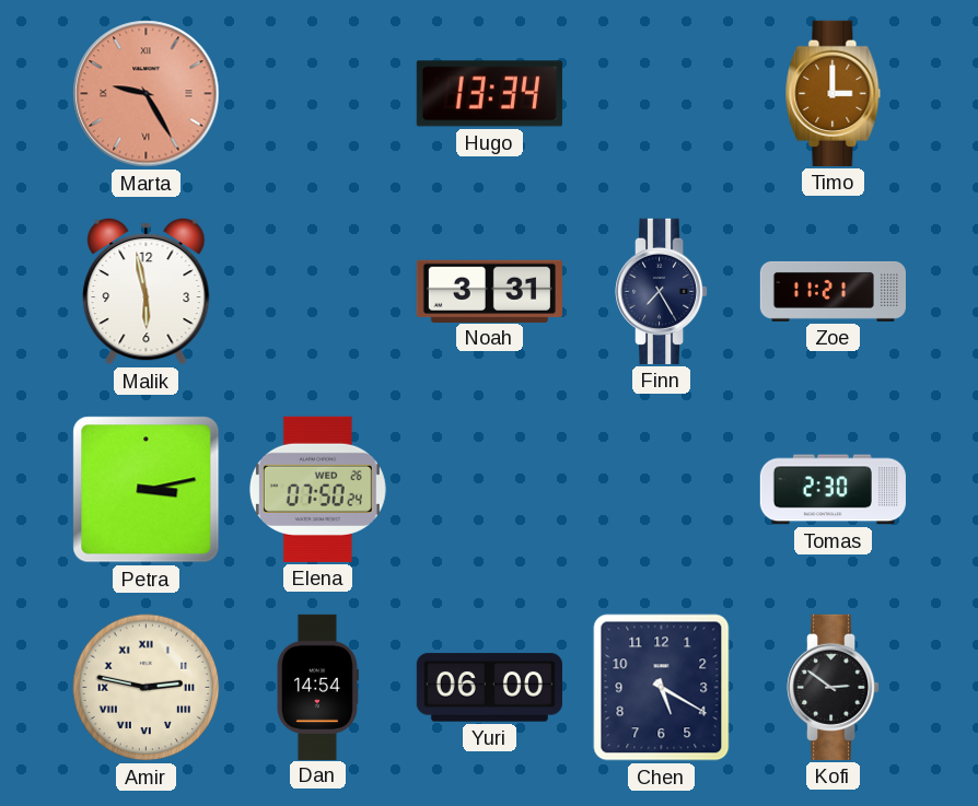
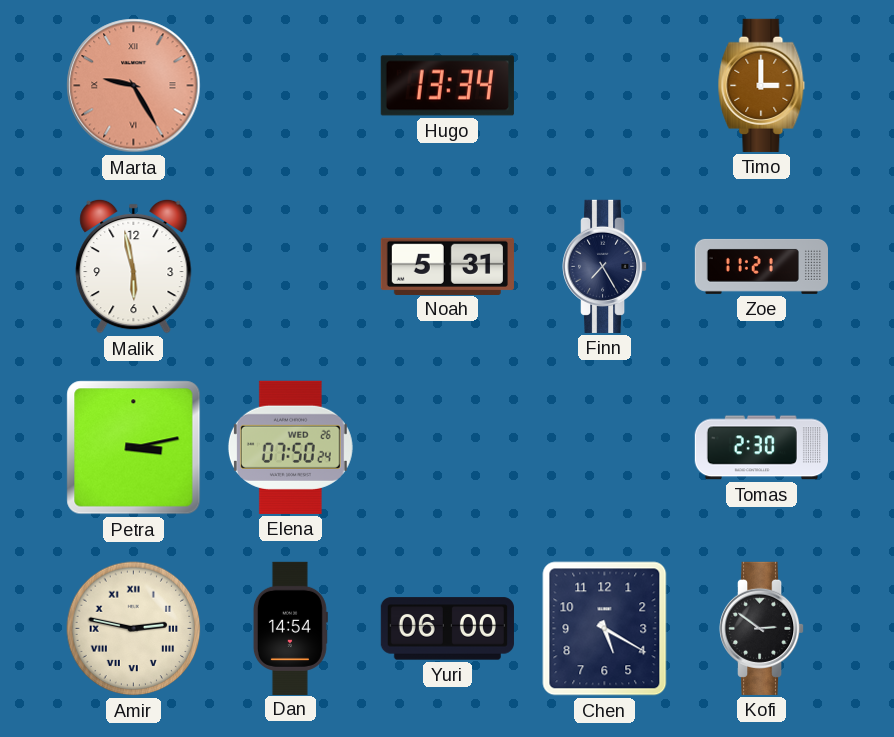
Noah: 3:31 -> 5:31 (447, 266)
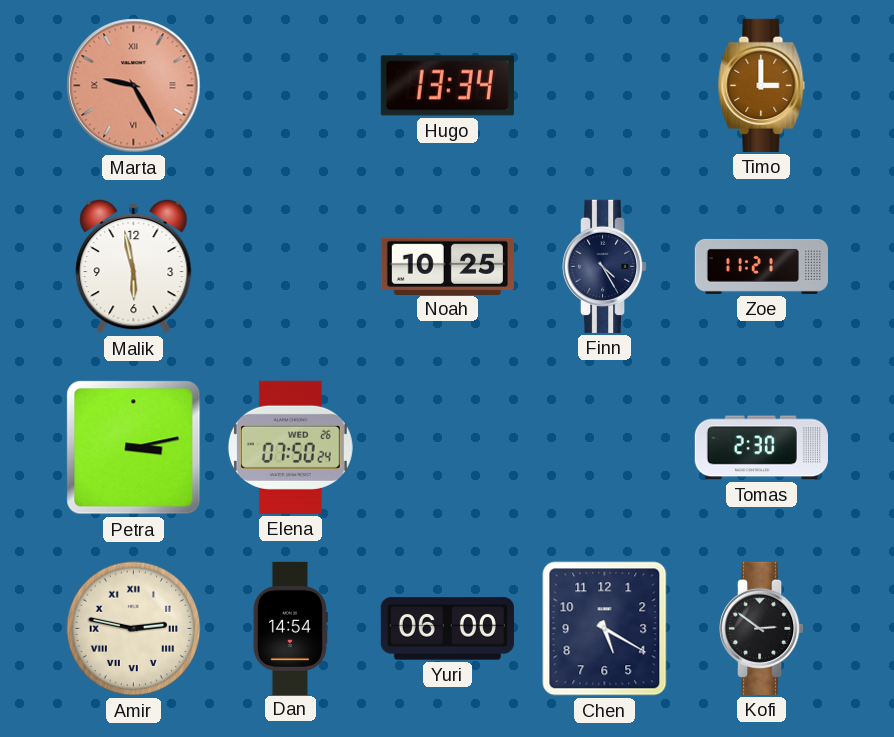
Noah: 5:31 -> 10:25 (447, 266)
Finn: 7:25 -> 4:25 (606, 266)
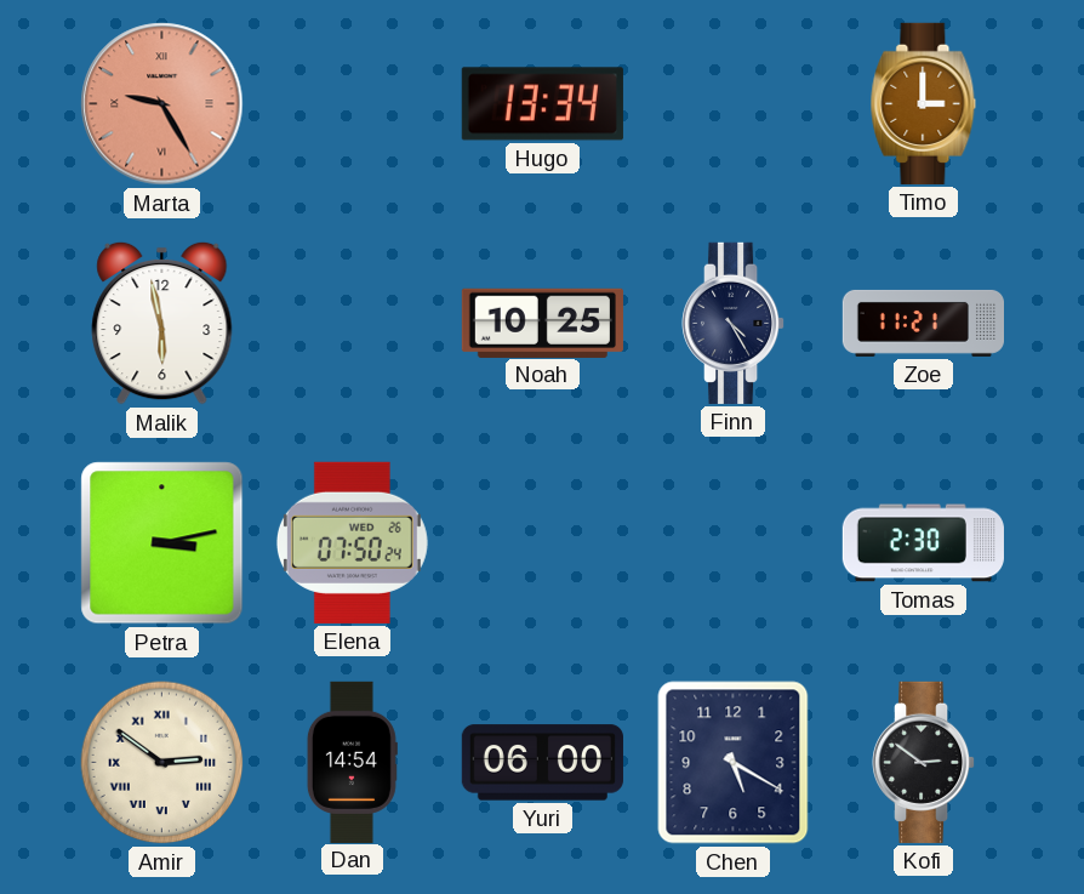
Amir: 2:47 -> 2:51 (162, 763)
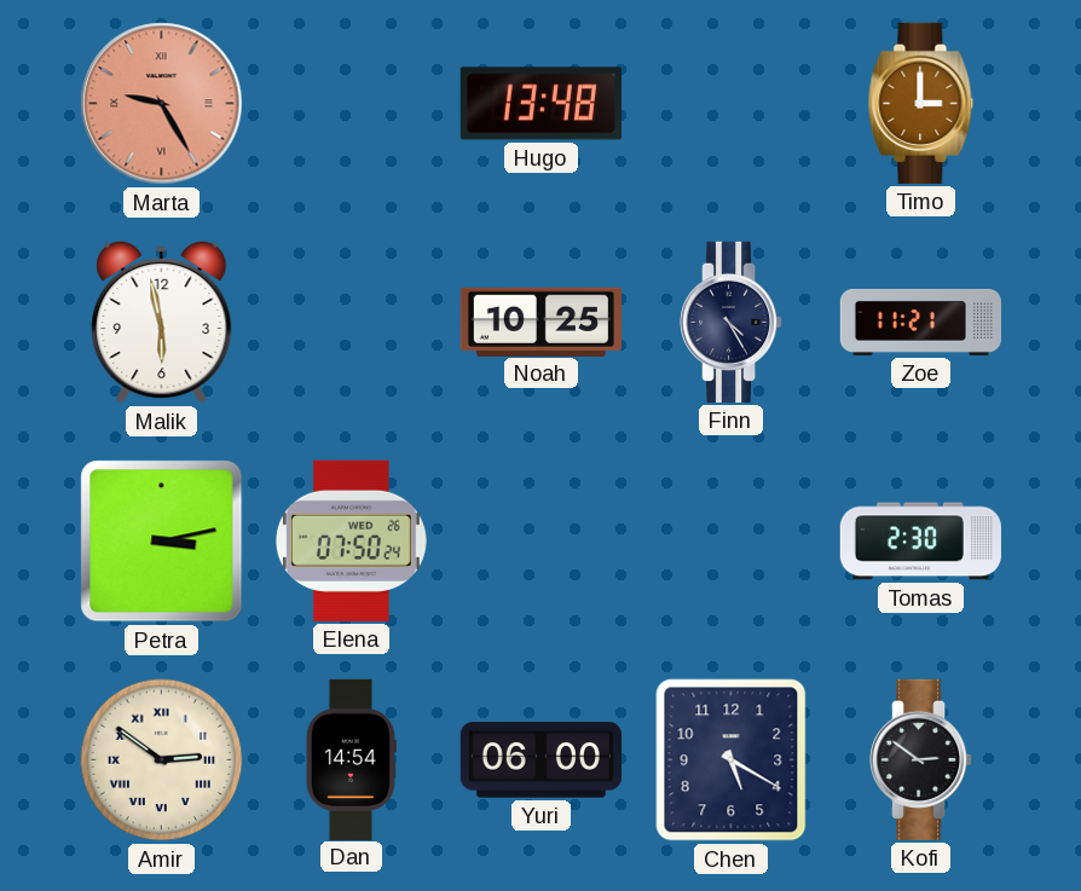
Hugo: 13:34 -> 13:48 (540, 104)
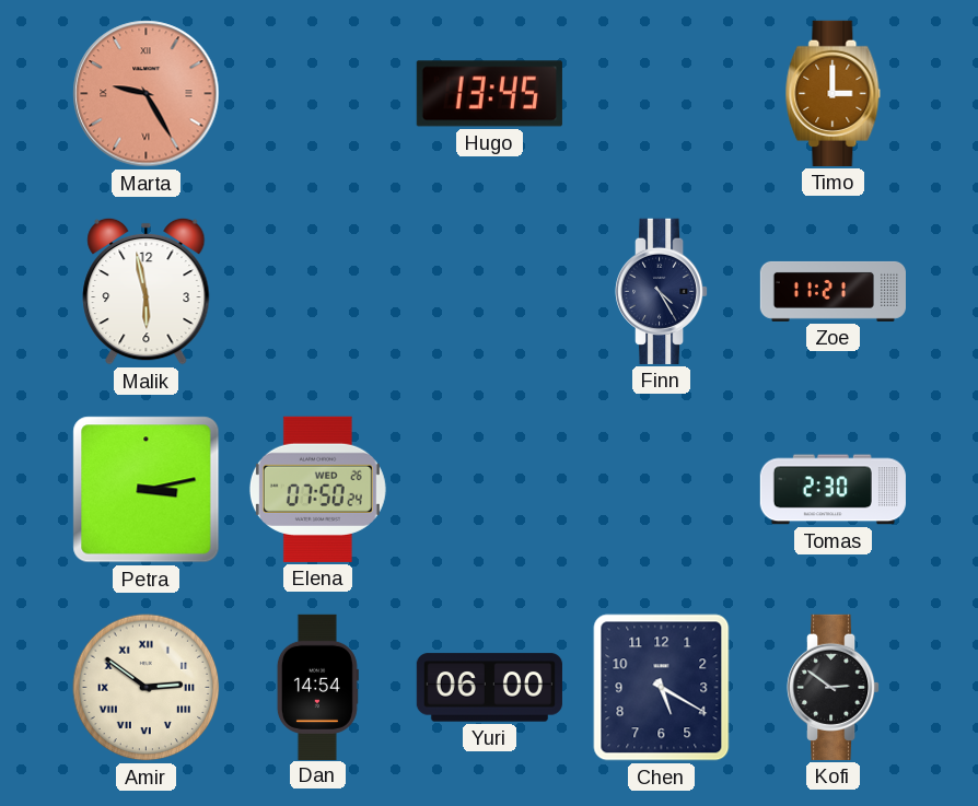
Hugo: 13:48 -> 13:45 (489, 94)
Noah: 10:25 -> none (540, 322)
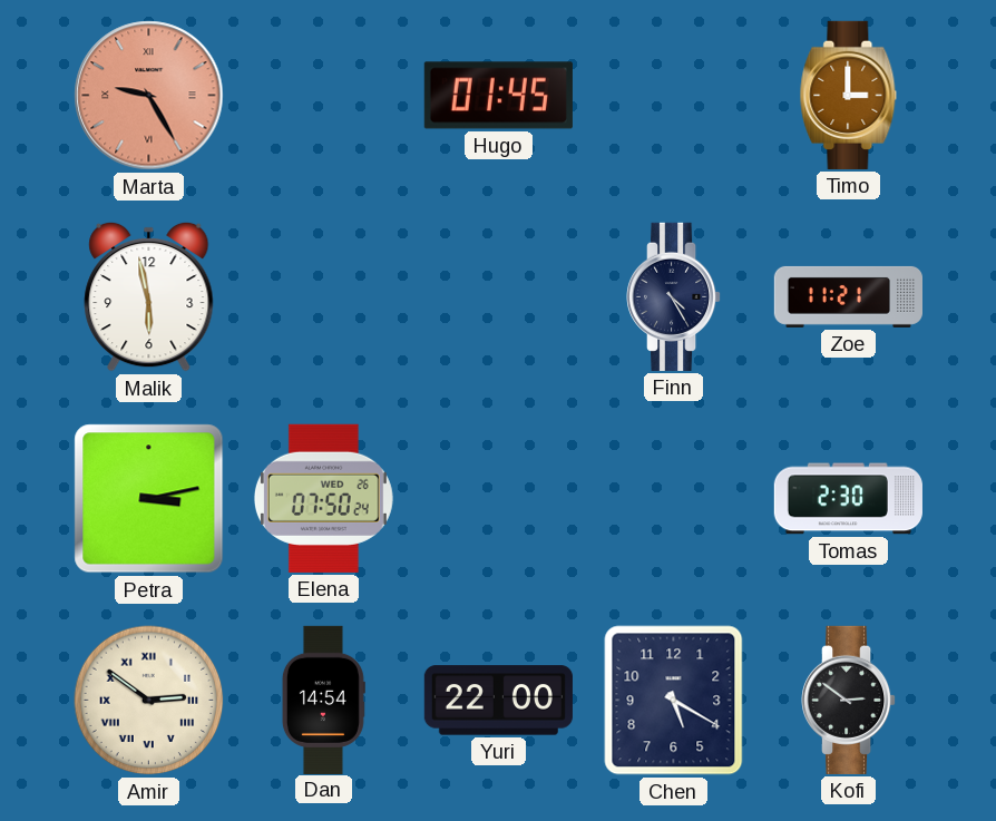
Hugo: 13:45 -> 01:45 (498, 96)
Yuri: 06:00 -> 22:00 (498, 701)
